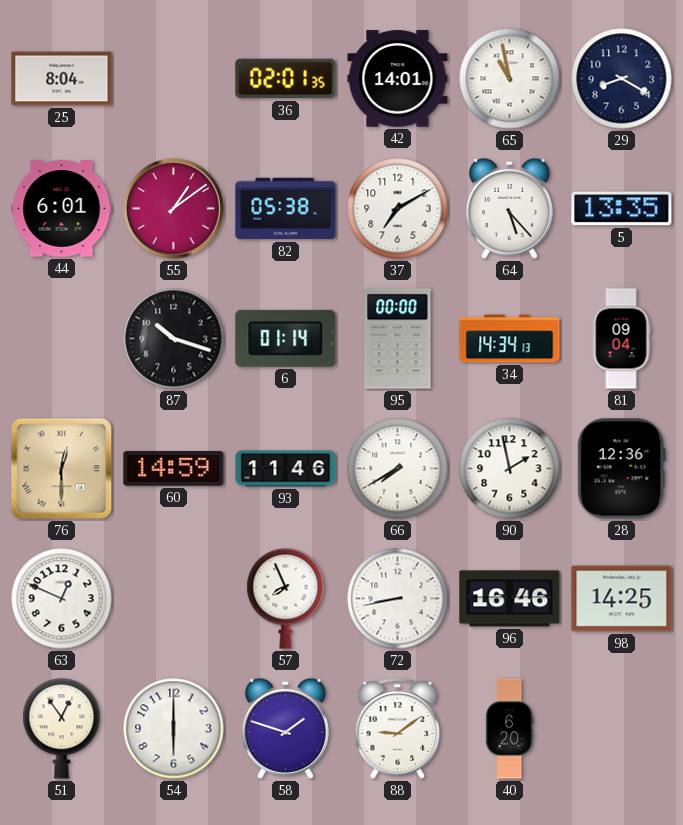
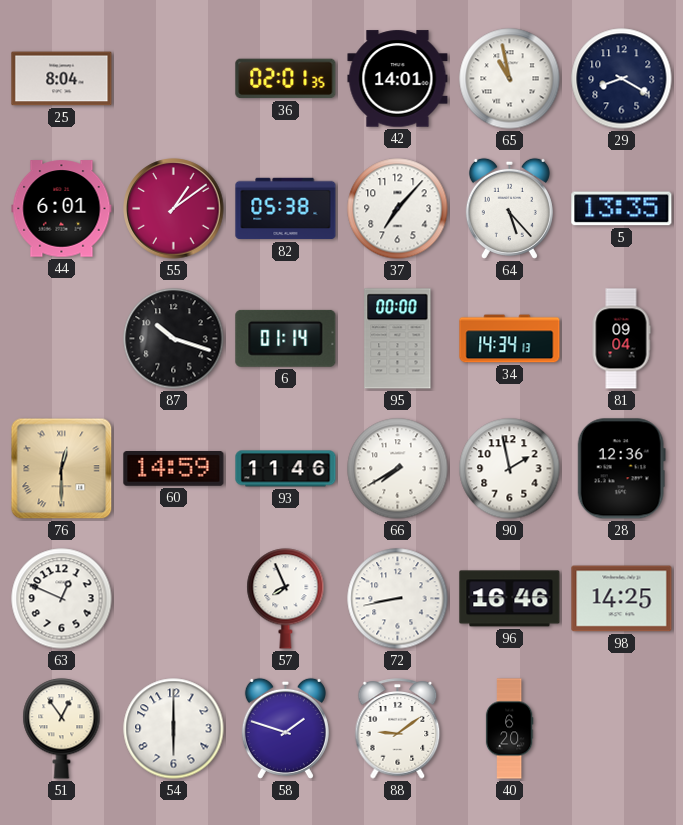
37: 7:10 -> 7:07 (398, 209)
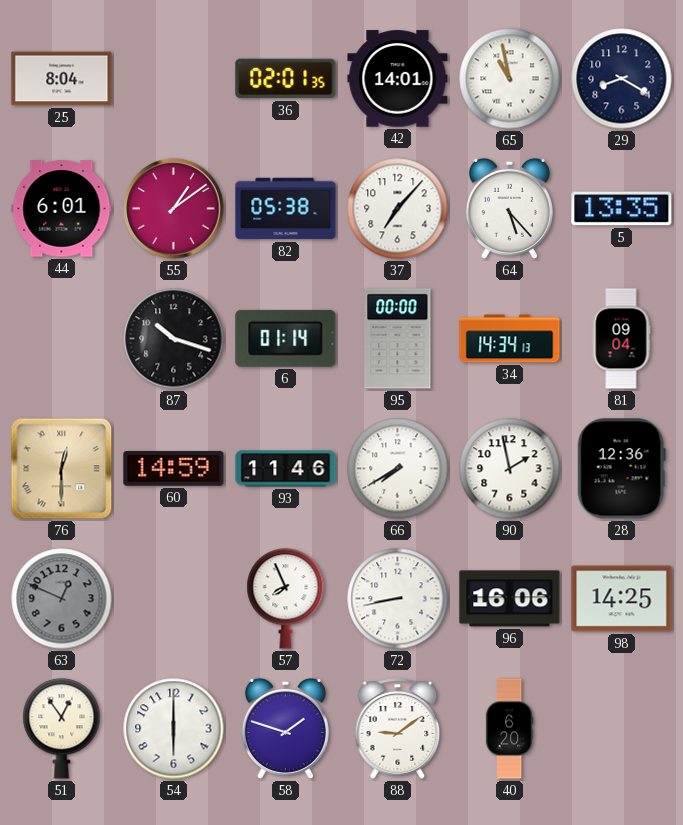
63 dial: white -> grey (62, 599)
96: 16:46 -> 16:06 (510, 599)
